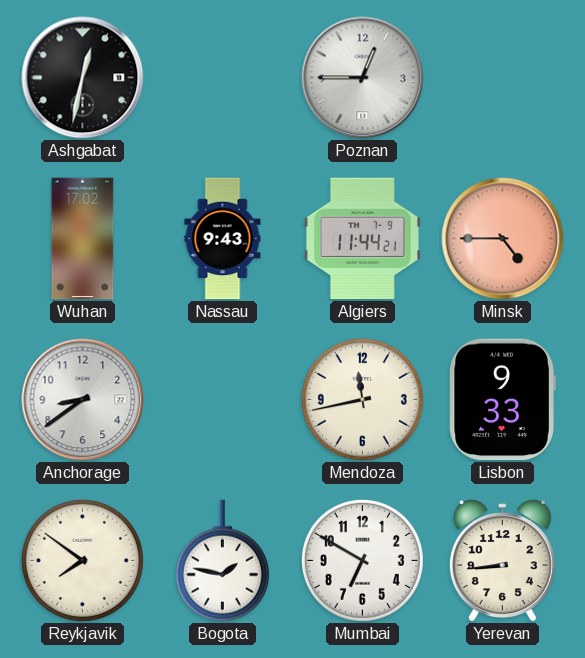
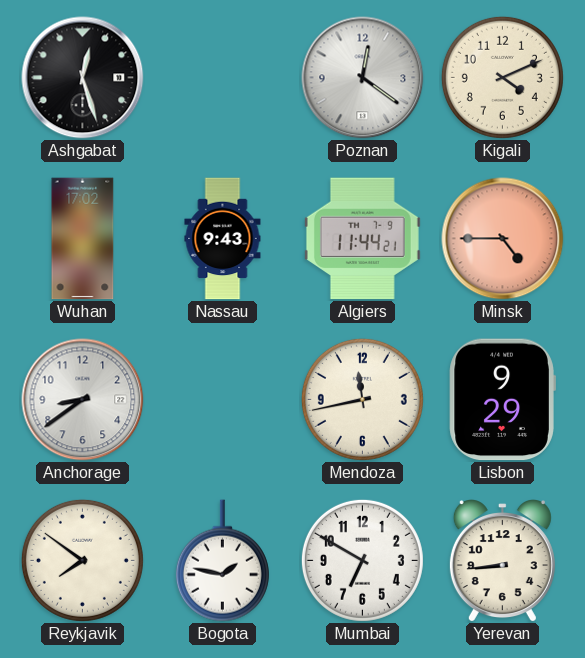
Ashgabat: 12:32 -> 12:27 (83, 78)
Poznan: 12:45 -> 12:21 (363, 78)
Kigali: none -> 4:11 (502, 77)
Lisbon: 9:33 -> 9:29 (502, 400)
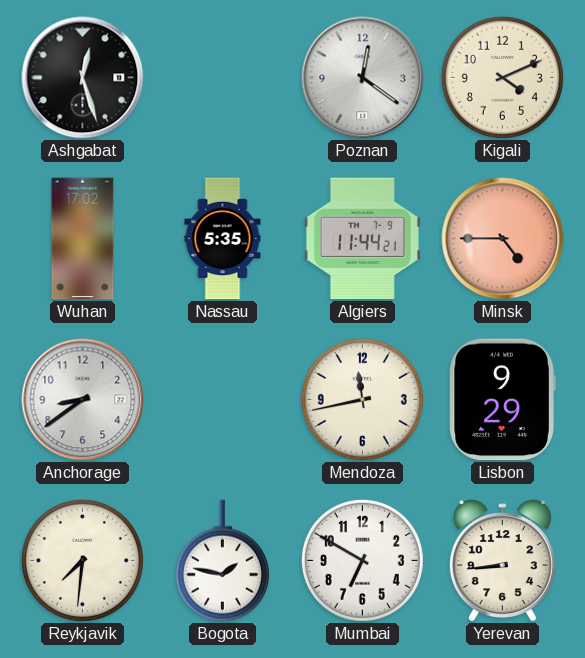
Nassau: 9:43 -> 5:35 (223, 239)
Reykjavik: 7:51 -> 7:31 (82, 560)
